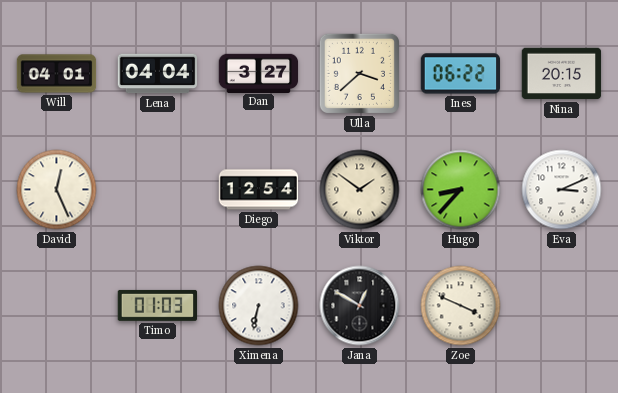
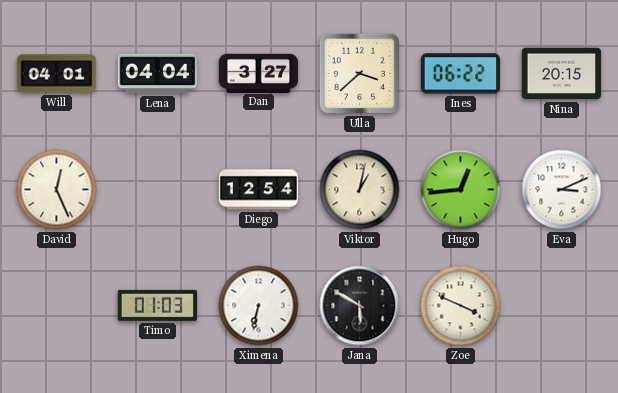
Viktor: 1:51 -> 1:02 (360, 190)
Hugo: 8:37 -> 12:44 (461, 190)
Jana: 12:50 -> 5:50 (360, 306)
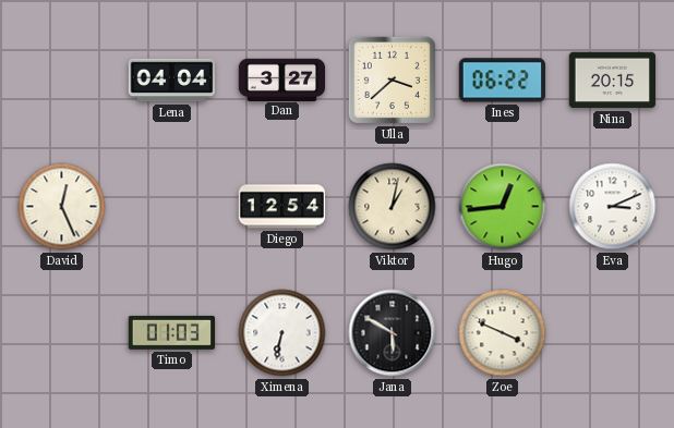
Will: 04:01 -> none (57, 74)
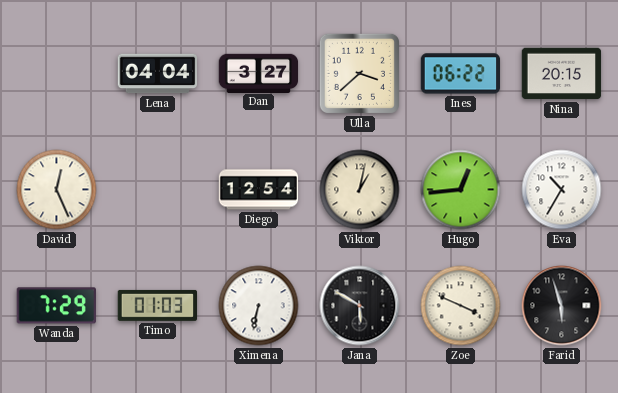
Eva: 3:11 -> 10:35 (562, 190)
Wanda: none -> 7:29 (56, 306)
Farid: none -> 5:57 (562, 306)
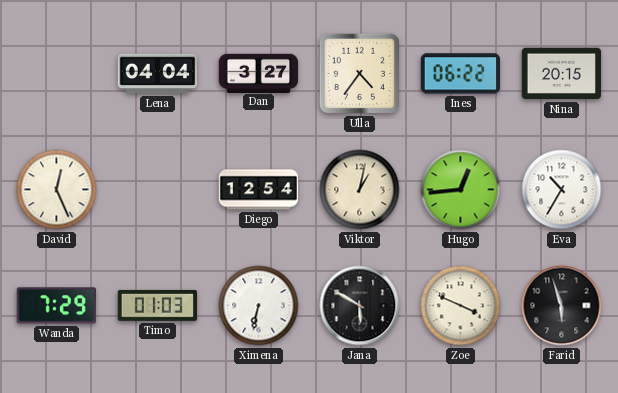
Ulla: 3:38 -> 4:36 (359, 73)
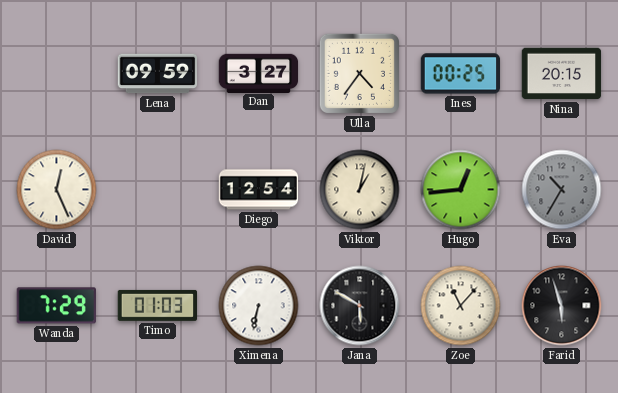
Lena: 04:04 -> 09:59 (158, 74)
Ines: 06:22 -> 00:25 (461, 74)
Eva dial: white -> grey (562, 190)
Zoe: 3:49 -> 11:07 (461, 306)
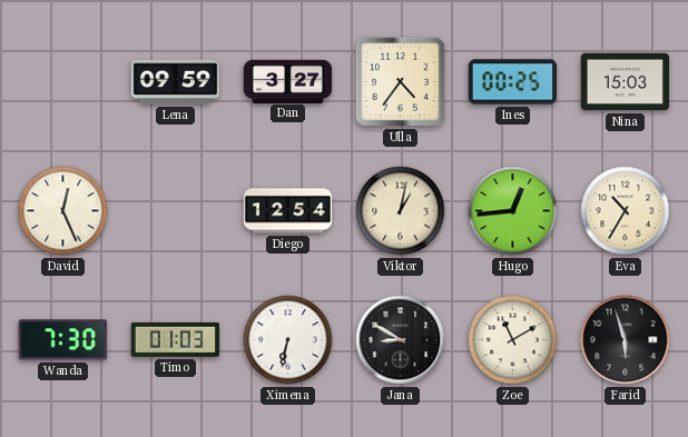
Nina: 20:15 -> 15:03 (626, 82)
Eva dial: grey -> cream (626, 211)
Wanda: 7:29 -> 7:30 (62, 340)
Jana: 5:50 -> 8:50 (401, 340)
Zoe: 11:07 -> 11:10 (513, 340)
